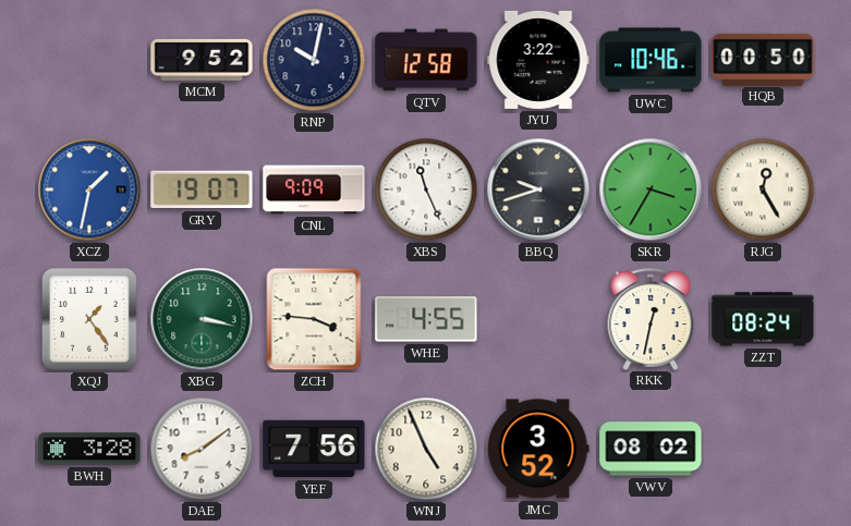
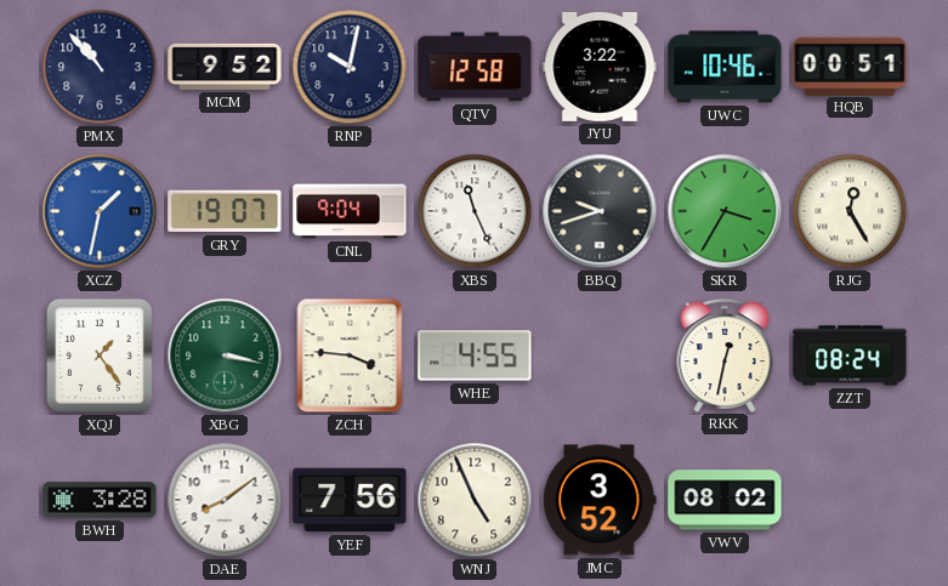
PMX: none -> 10:53 (100, 67)
HQB: 00:50 -> 00:51 (850, 66)
CNL: 9:09 -> 9:04 (350, 211)
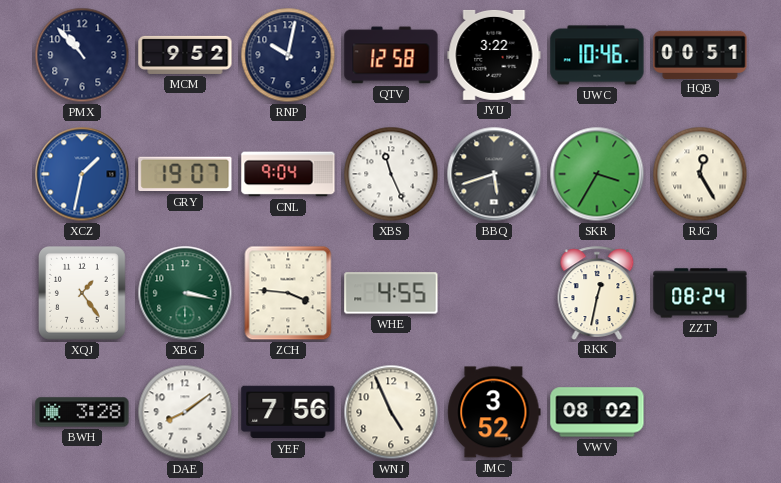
BBQ: 9:42 -> 5:42 (494, 174)
